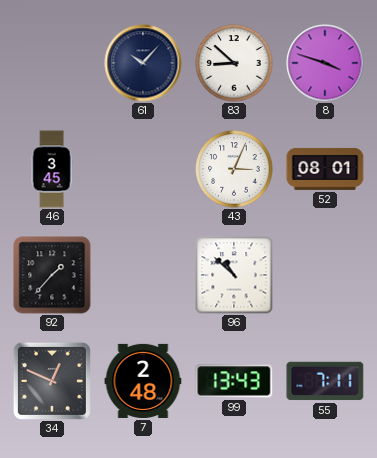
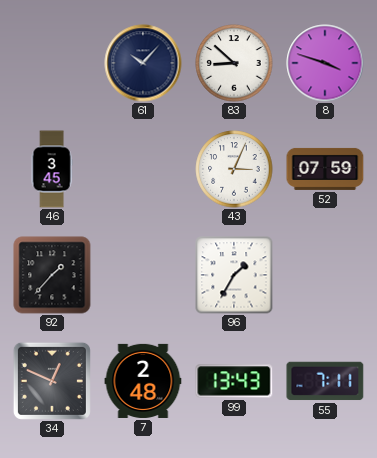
52: 08:01 -> 07:59 (325, 169)
96: 10:52 -> 1:35 (234, 275)
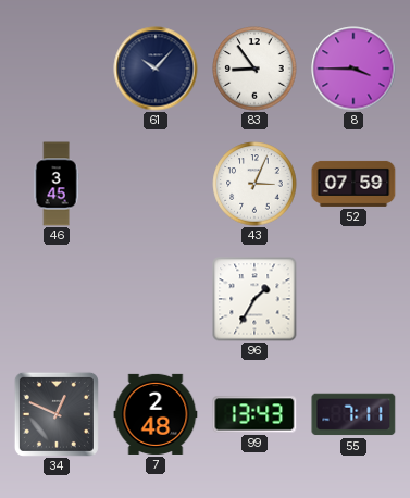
83: 8:52 -> 8:54 (254, 69)
8: 3:48 -> 3:45 (353, 69)
92: 1:37 -> none (52, 275)
